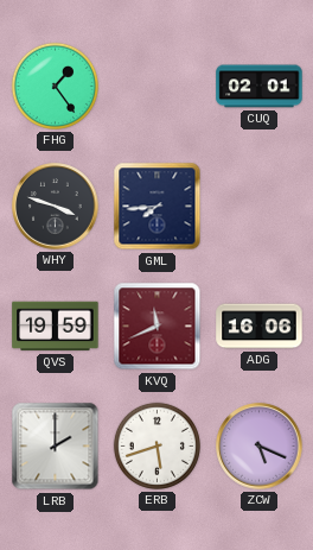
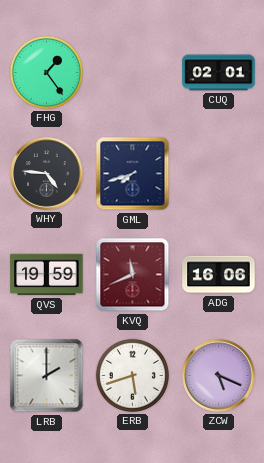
WHY: 3:48 -> 4:46 (47, 174)
GML: 7:44 -> 7:42 (133, 174)
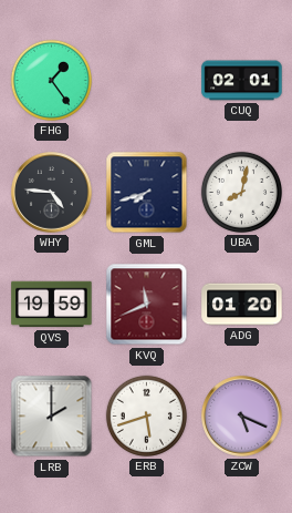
UBA: none -> 8:02 (241, 192)
ADG: 16:06 -> 01:20 (242, 305)
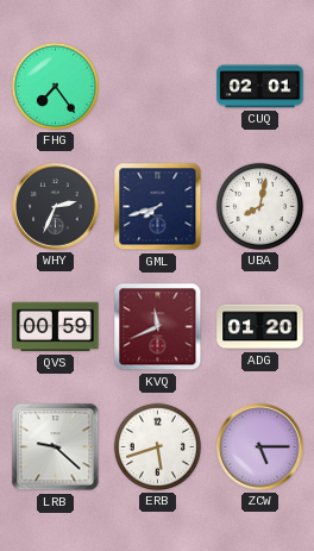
FHG: 1:24 -> 7:24 (55, 86)
WHY: 4:46 -> 2:34 (56, 207)
QVS: 19:59 -> 00:59 (56, 327)
LRB: 2:00 -> 9:22 (56, 447)
ZCW: 5:19 -> 5:15 (260, 447)
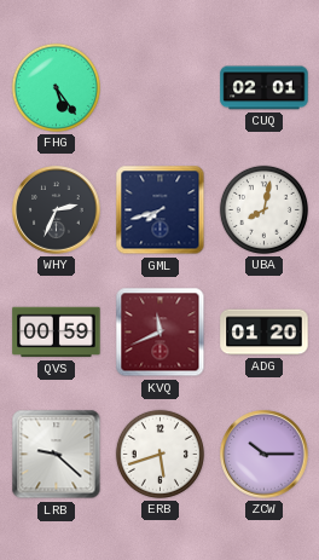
FHG: 7:24 -> 5:24 (56, 87)
ZCW: 5:15 -> 10:15 (265, 455)
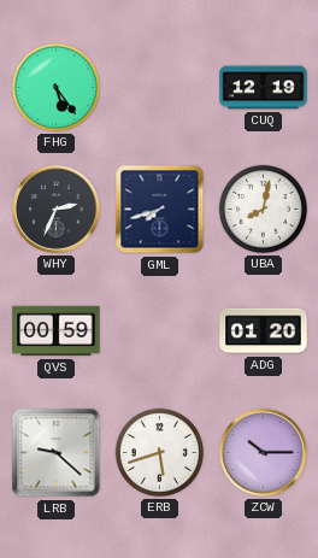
CUQ: 02:01 -> 12:19 (264, 88)
KVQ: 11:41 -> none (161, 333)
